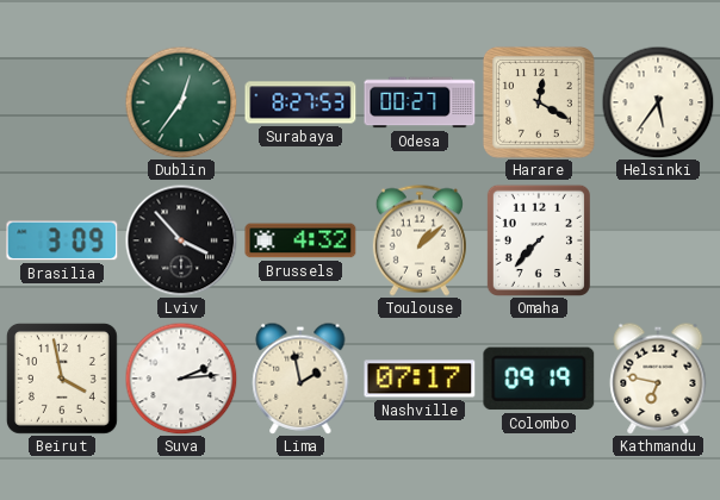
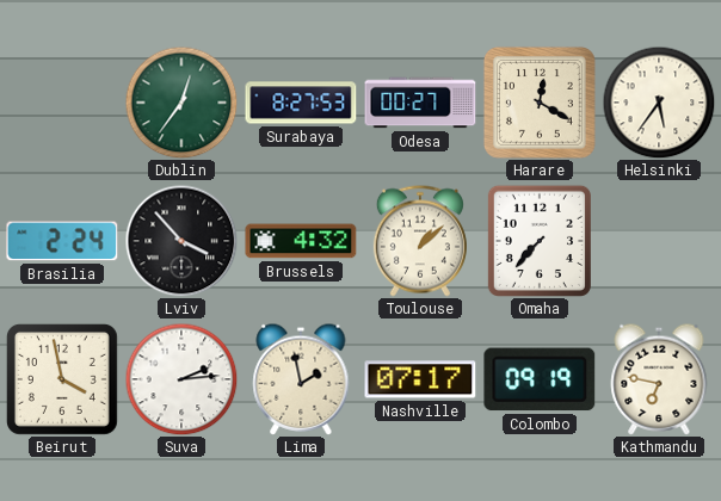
Brasilia: 3:09 -> 2:24 (62, 241)
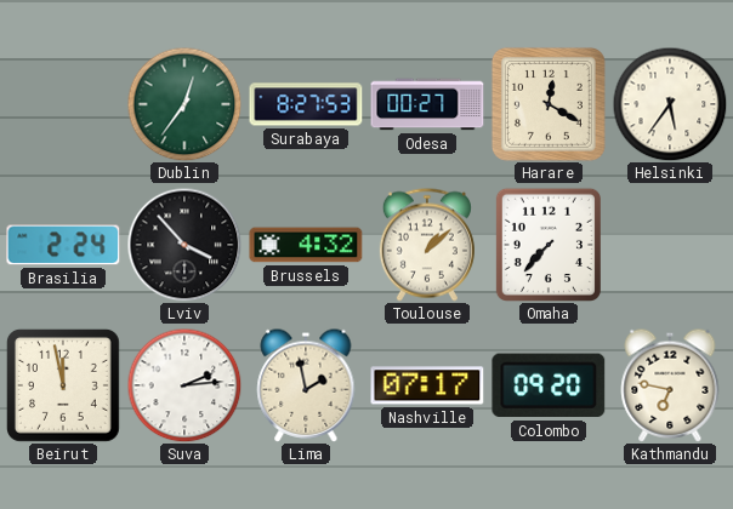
Beirut: 3:58 -> 11:58 (63, 385)
Colombo: 09:19 -> 09:20 (549, 385)
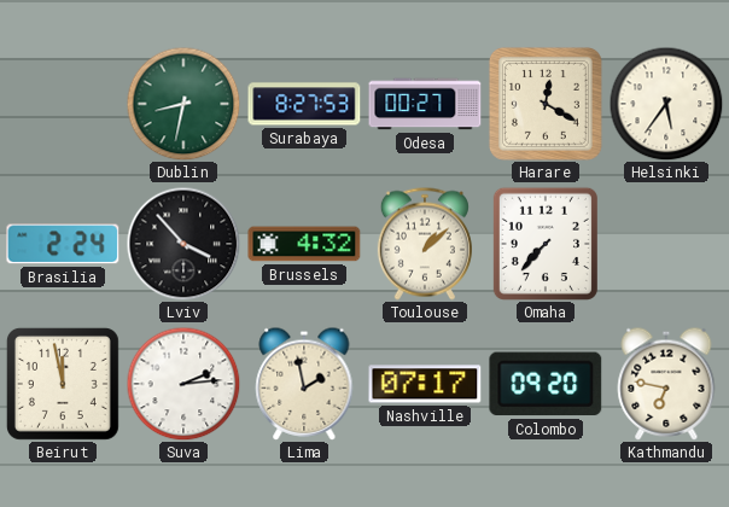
Dublin: 12:36 -> 8:32 (183, 104)
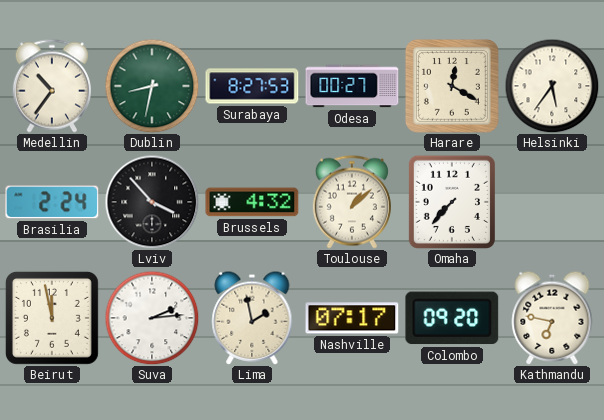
Medellin: none -> 10:36 (52, 86)
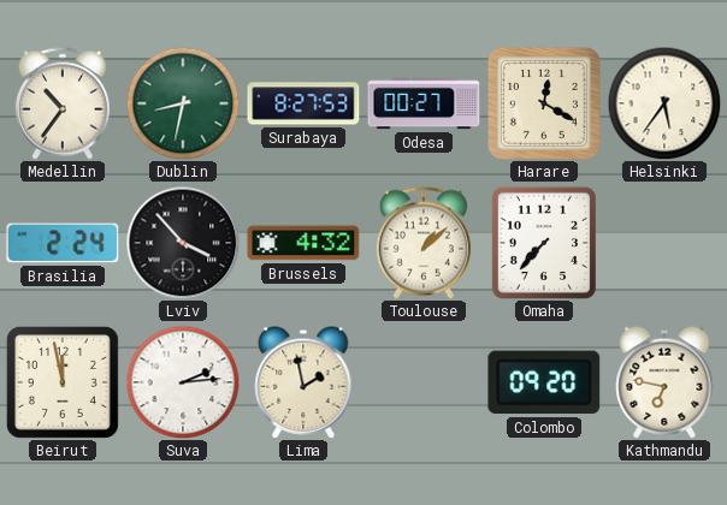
Nashville: 07:17 -> none (352, 318)
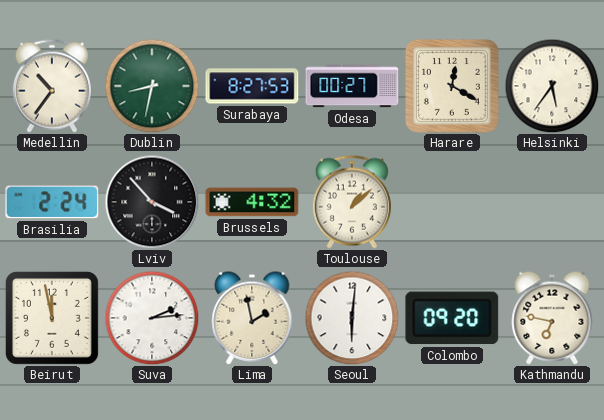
Omaha: 7:37 -> none (544, 243)
Seoul: none -> 6:01 (352, 318)
